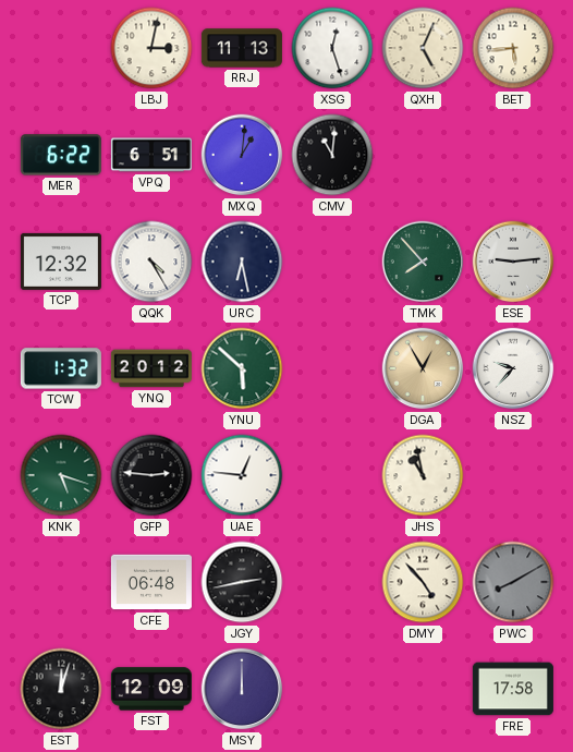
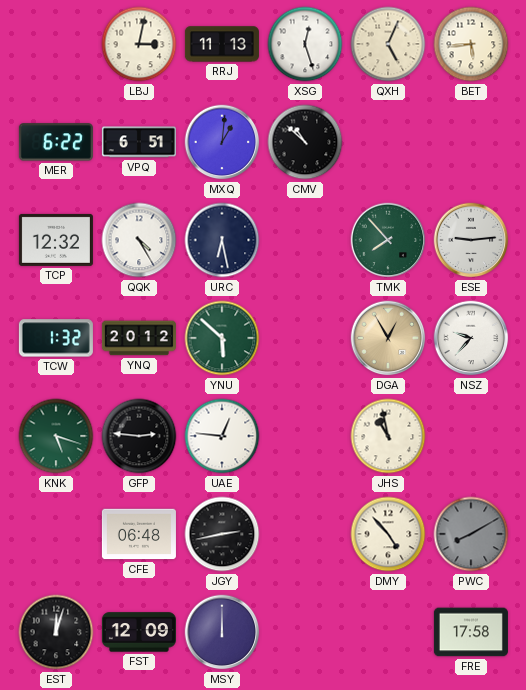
CMV: 11:01 -> 10:52 (305, 142)
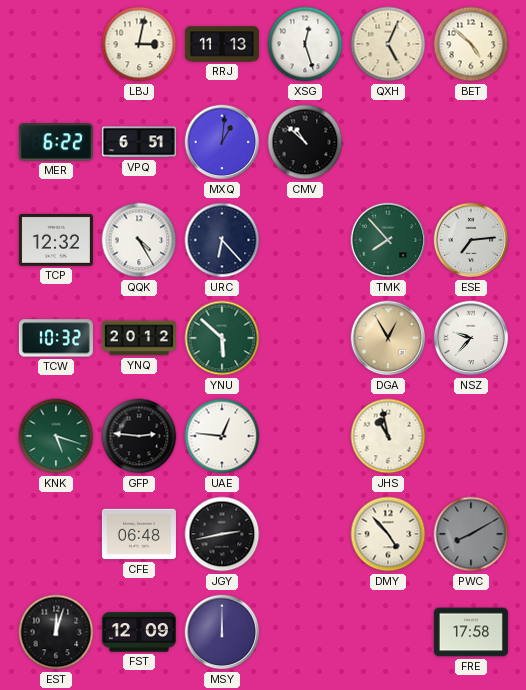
BET: 5:44 -> 4:52 (471, 44)
URC: 6:28 -> 6:23 (222, 240)
ESE: 9:14 -> 7:14 (471, 240)
TCW: 1:32 -> 10:32 (56, 338)
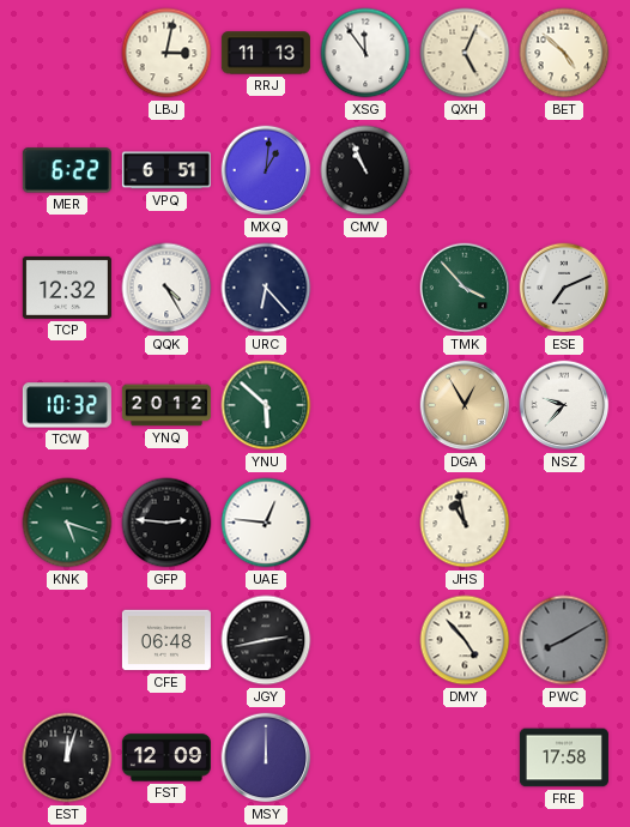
XSG: 12:27 -> 11:54 (365, 53)
CMV: 10:52 -> 10:56 (365, 170)
TMK: 7:53 -> 3:53 (465, 288)
ESE: 7:14 -> 7:11 (564, 288)
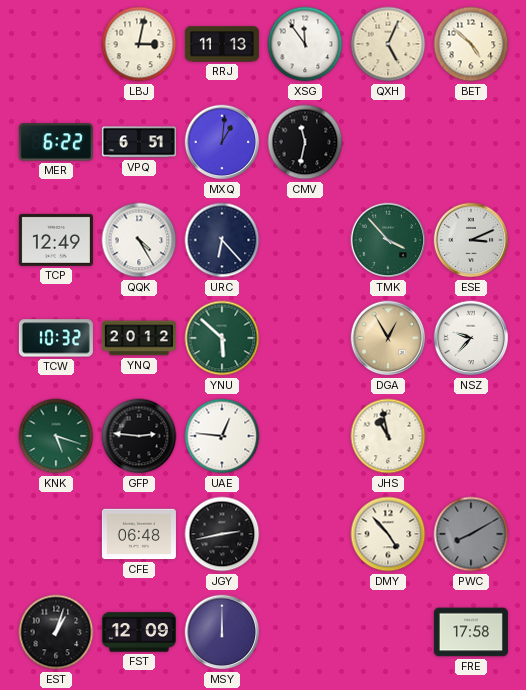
CMV: 10:56 -> 11:32 (305, 142)
TCP: 12:32 -> 12:49 (56, 240)
ESE: 7:11 -> 3:11 (471, 240)
EST: 12:03 -> 1:03 (56, 632)
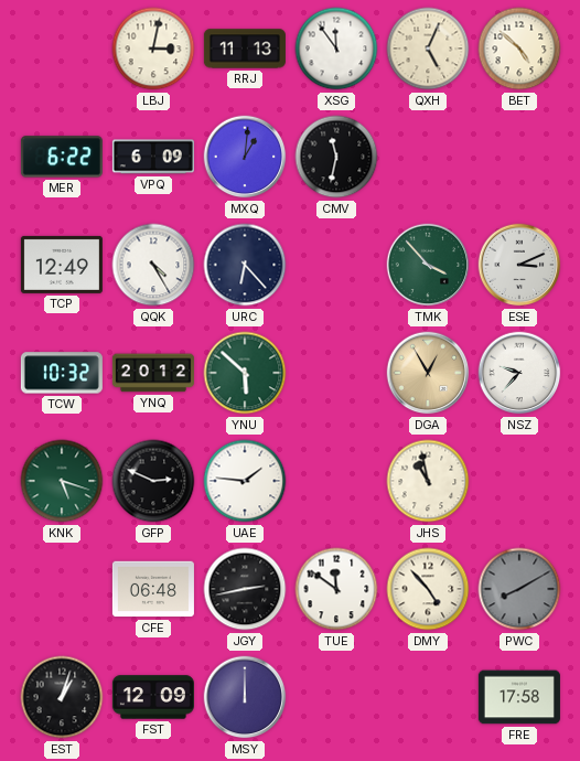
VPQ: 6:51 -> 6:09 (153, 157)
GFP: 2:46 -> 2:49 (153, 481)
UAE: 12:46 -> 1:46 (245, 481)
TUE: none -> 11:51 (336, 589)
